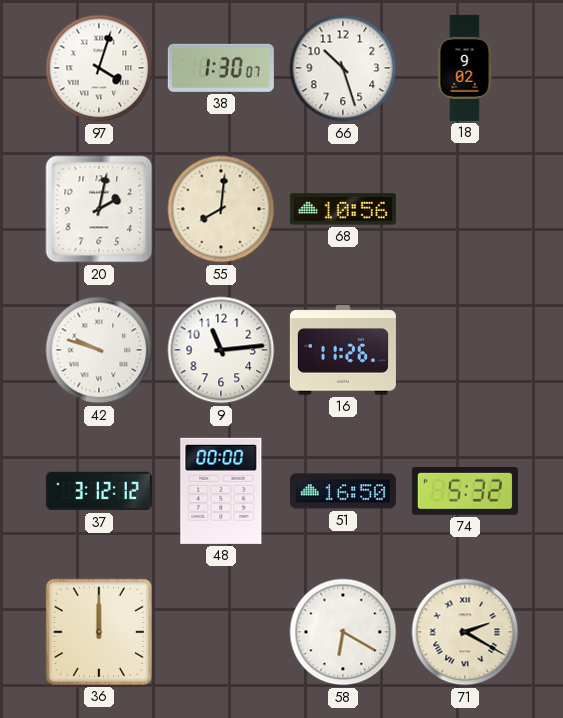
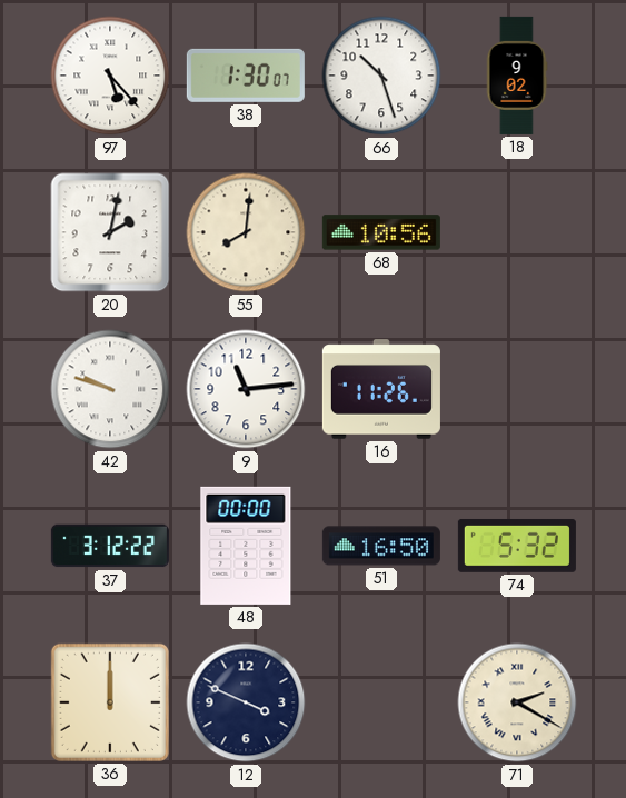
97: 4:03 -> 5:23 (110, 76)
37: 3:12:12 -> 3:12:22 (110, 546)
12: none -> 3:49 (246, 702)
58: 6:20 -> none (343, 632)
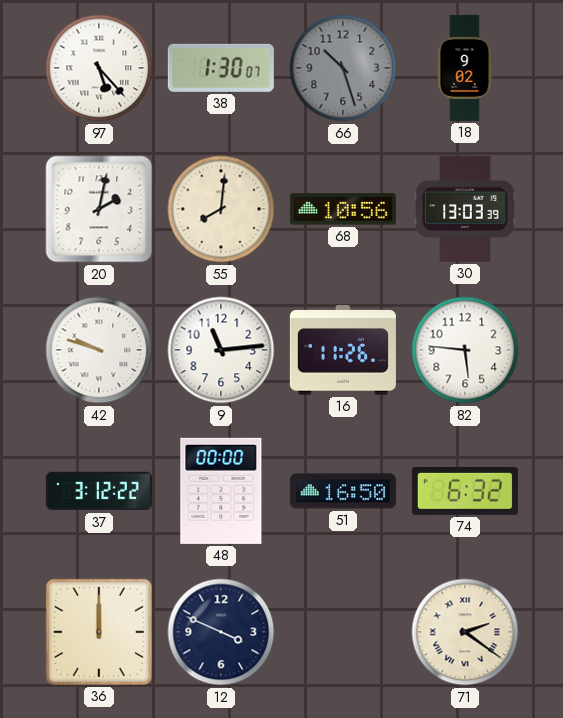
66 dial: white -> grey (343, 68)
30: none -> 13:03 (465, 209)
82: none -> 5:46 (465, 350)
74: 5:32 -> 6:32 (465, 491)
71: 2:20 -> 2:21 (465, 632)
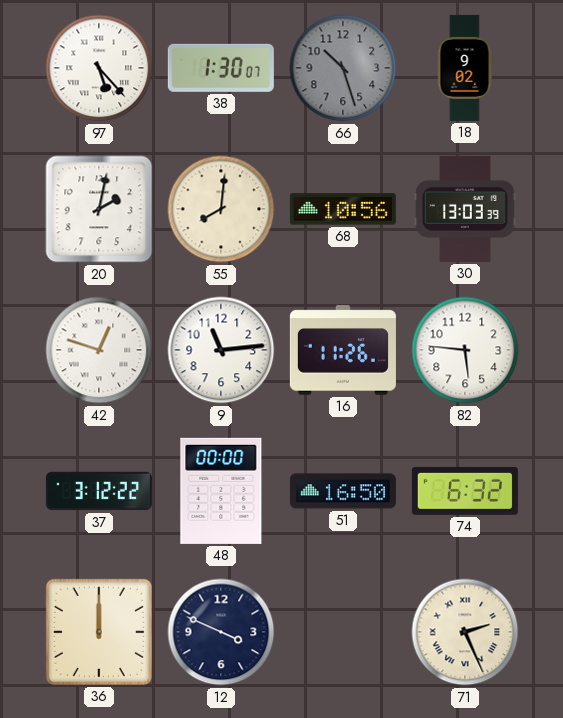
42: 9:48 -> 12:48 (99, 350)
71: 2:21 -> 2:26 (465, 632)
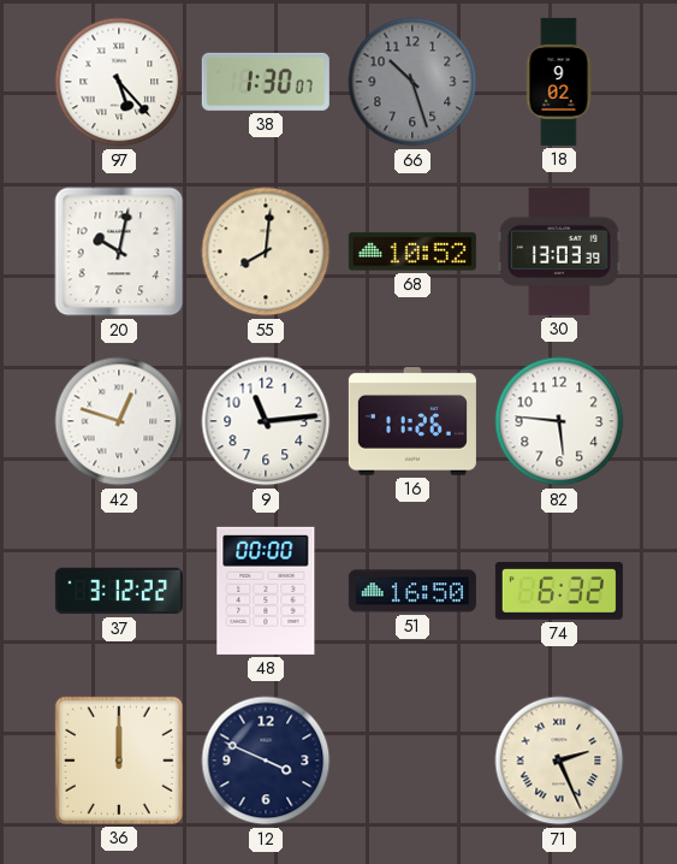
20: 2:02 -> 10:02 (119, 251)
68: 10:56 -> 10:52 (412, 251)
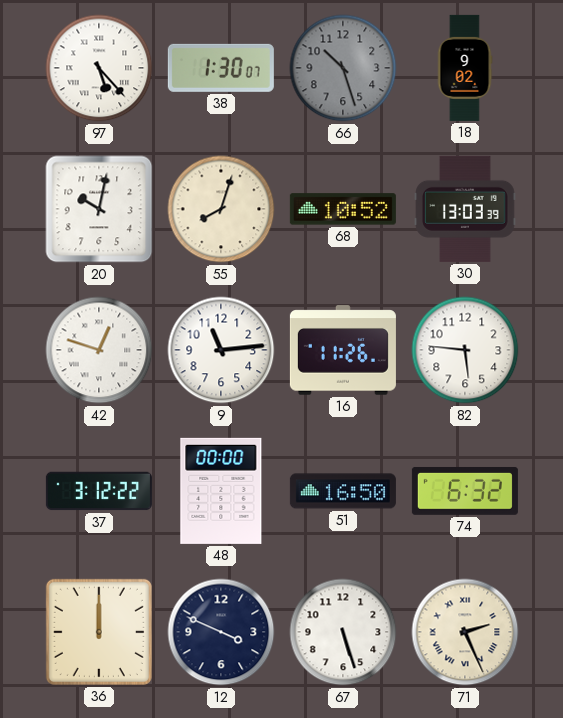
55: 8:01 -> 8:03 (221, 209)
67: none -> 5:27 (343, 632)
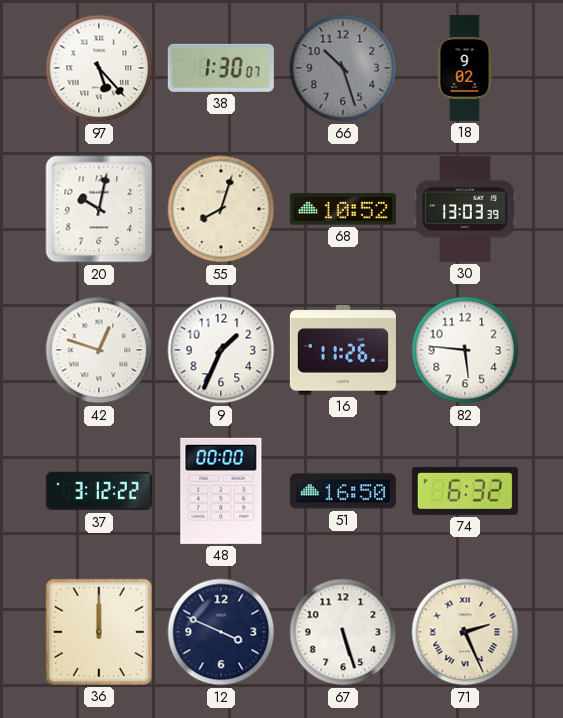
9: 11:14 -> 1:34 (221, 350)
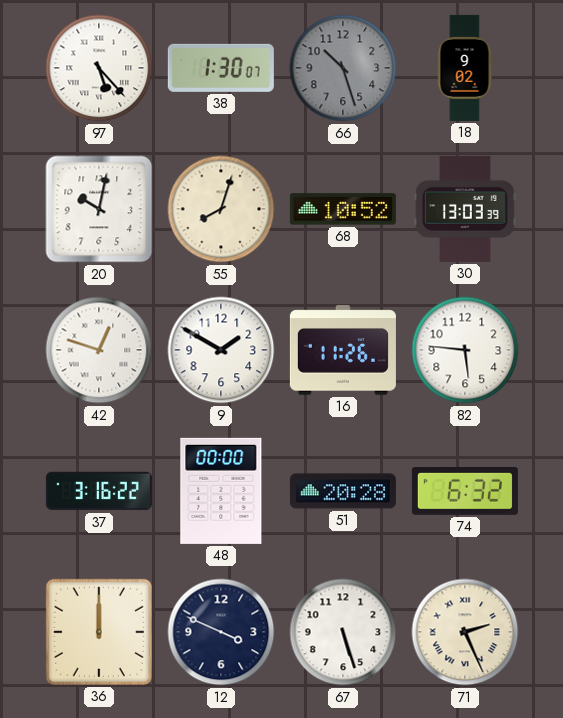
9: 1:34 -> 1:50 (221, 350)
37: 3:12 -> 3:16 (99, 491)
51: 16:50 -> 20:28 (343, 491)
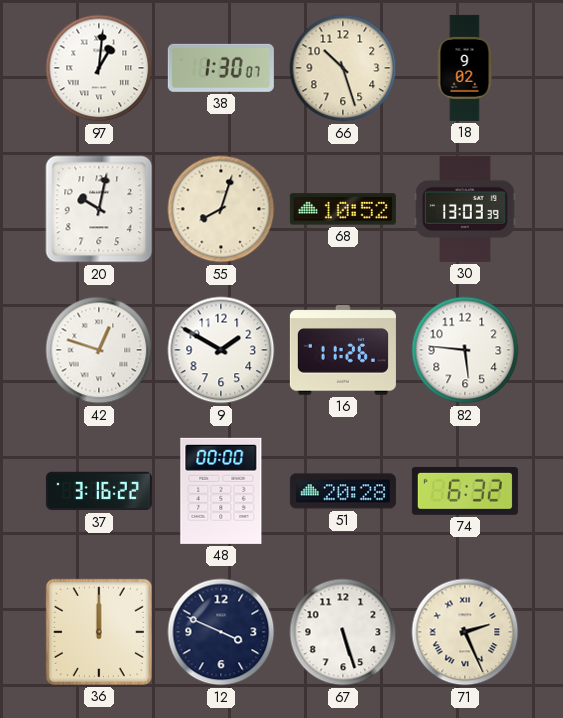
97: 5:23 -> 1:01 (99, 68)
66 dial: grey -> cream (343, 68)
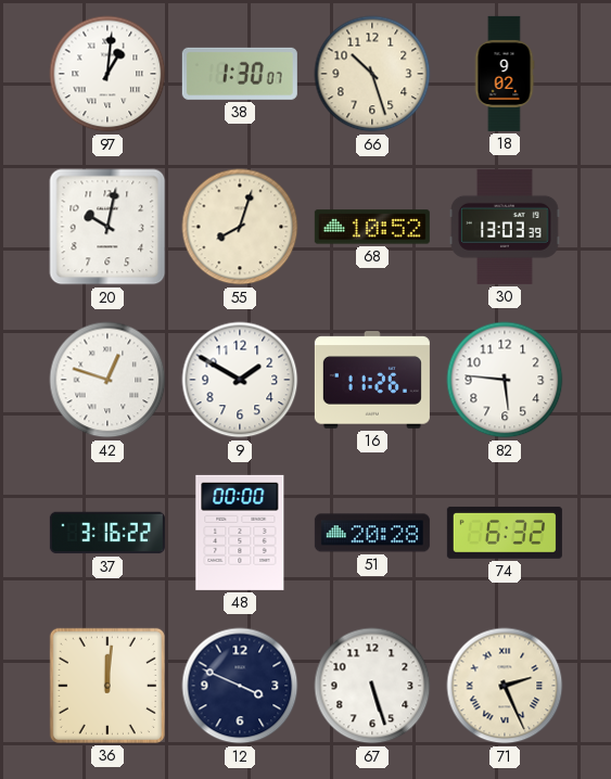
36: 12:00 -> 12:01 (107, 686)
